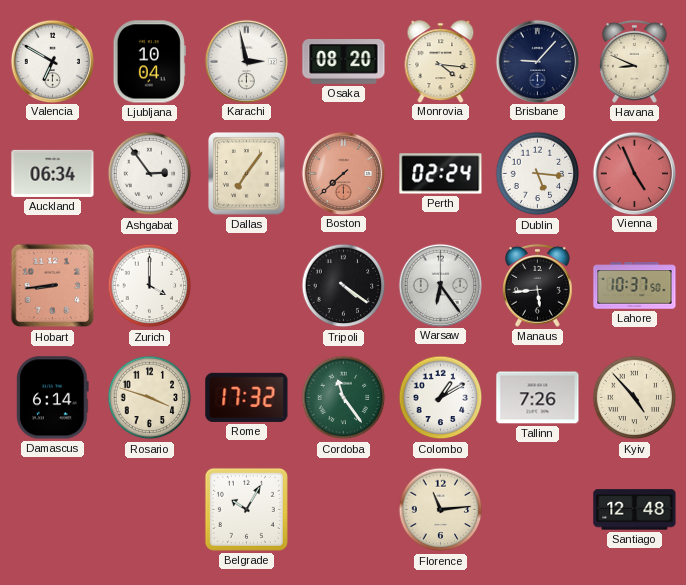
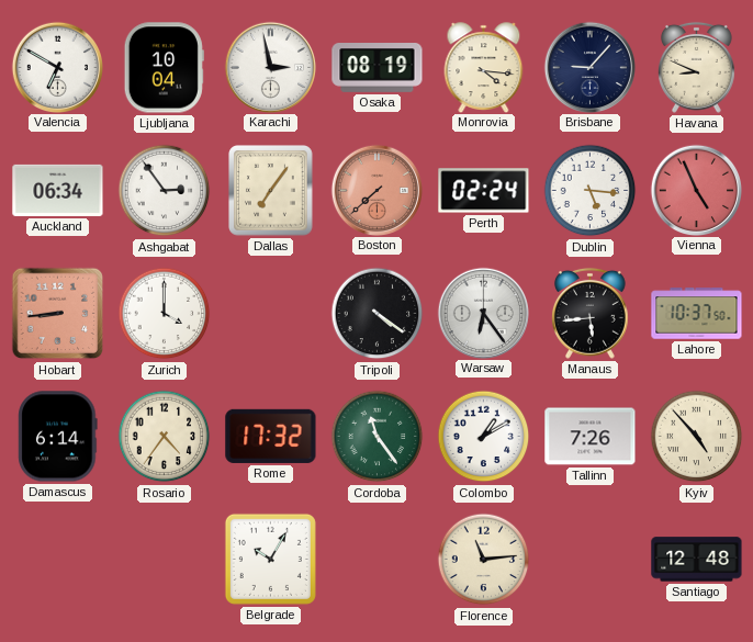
Osaka: 08:20 -> 08:19 (378, 68)
Rosario: 3:48 -> 4:36 (165, 437)
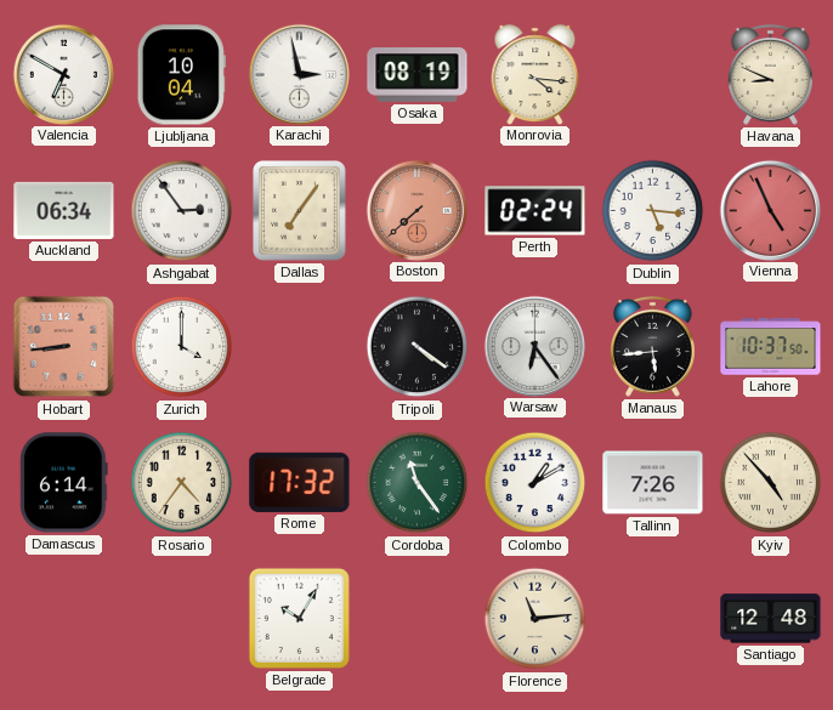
Brisbane: 9:07 -> none (589, 67)
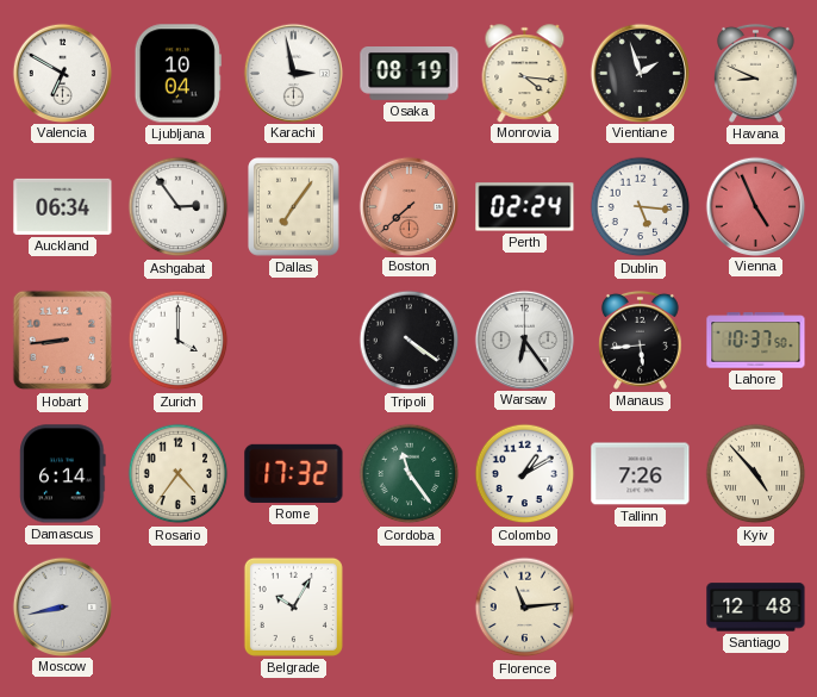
Vientiane: none -> 1:57 (640, 73)
Moscow: none -> 8:43 (62, 606)
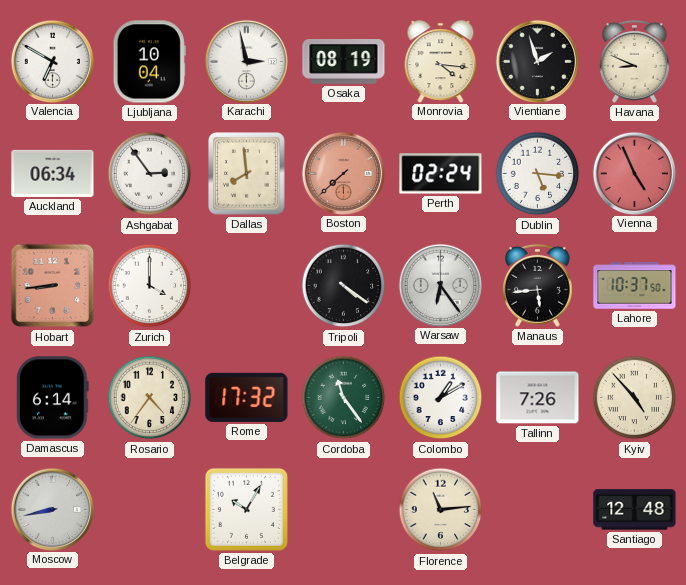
Dallas: 7:06 -> 7:59 (247, 174)
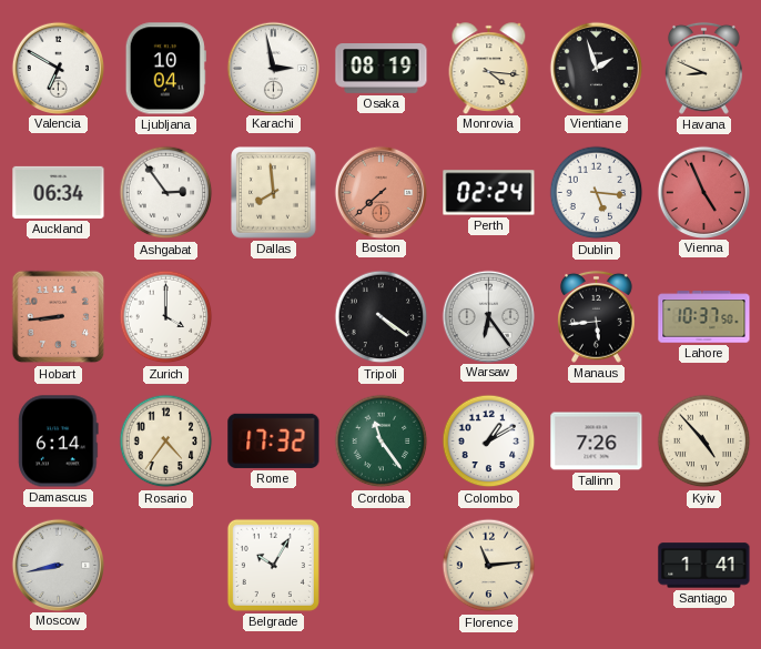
Santiago: 12:48 -> 1:41 (704, 566)
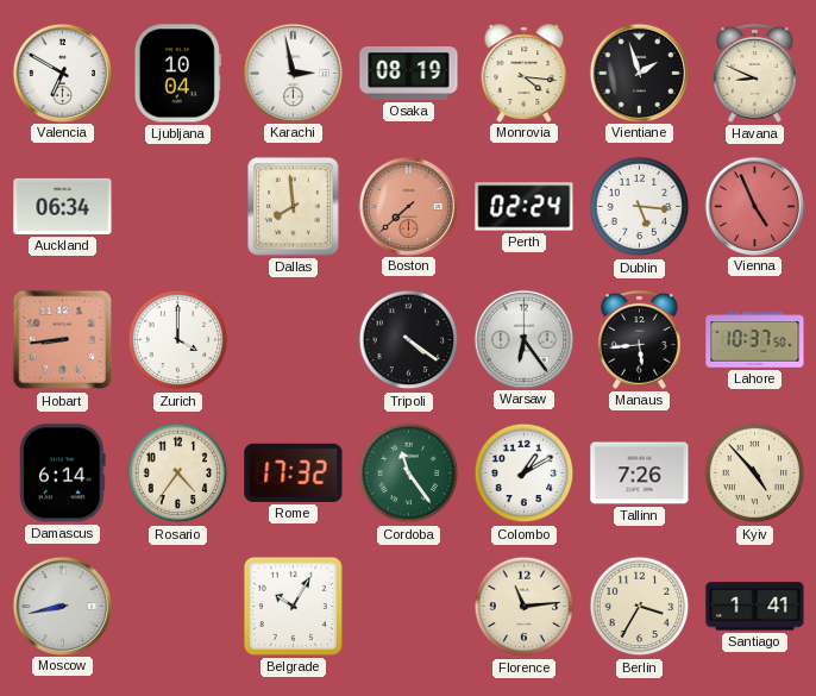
Ashgabat: 2:54 -> none (166, 193)
Berlin: none -> 3:35 (640, 607)
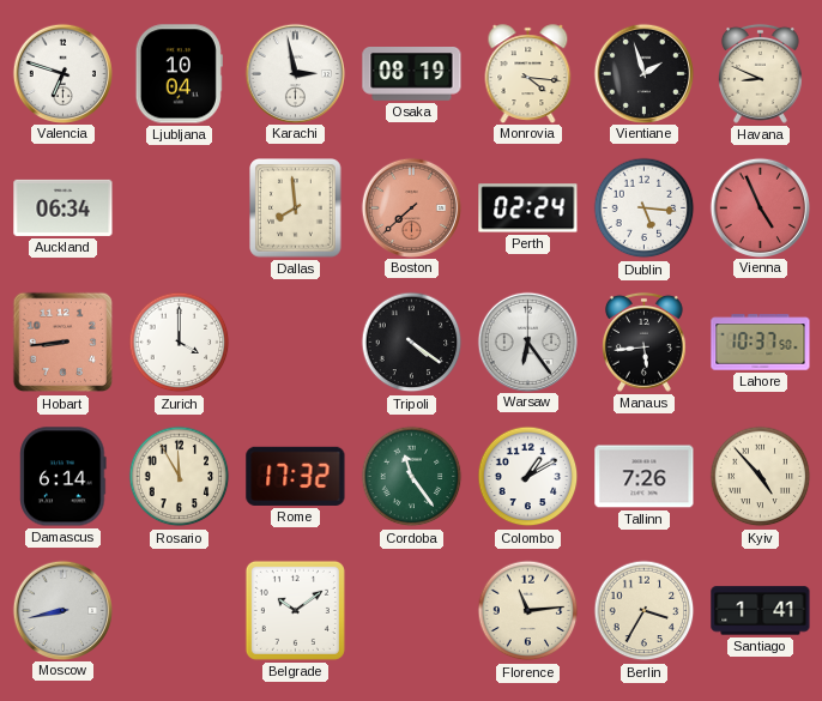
Valencia: 6:50 -> 6:48 (62, 73)
Rosario: 4:36 -> 11:55 (180, 477)
Belgrade: 10:05 -> 10:09 (295, 610)
